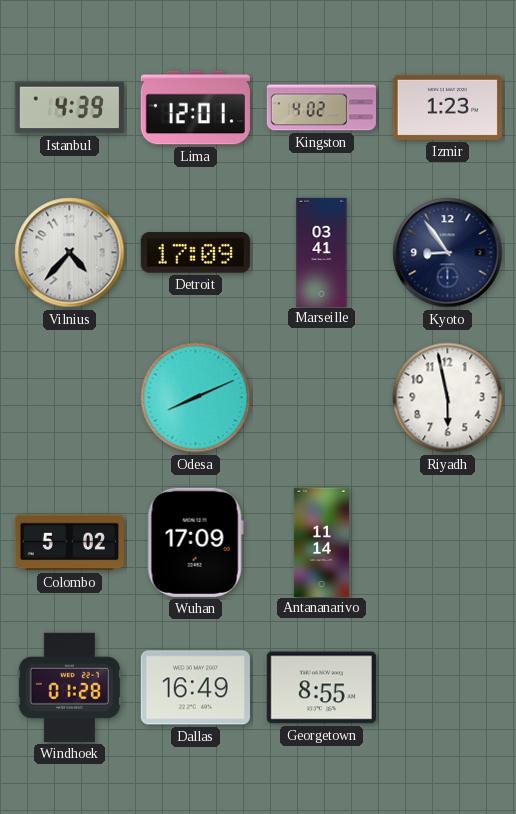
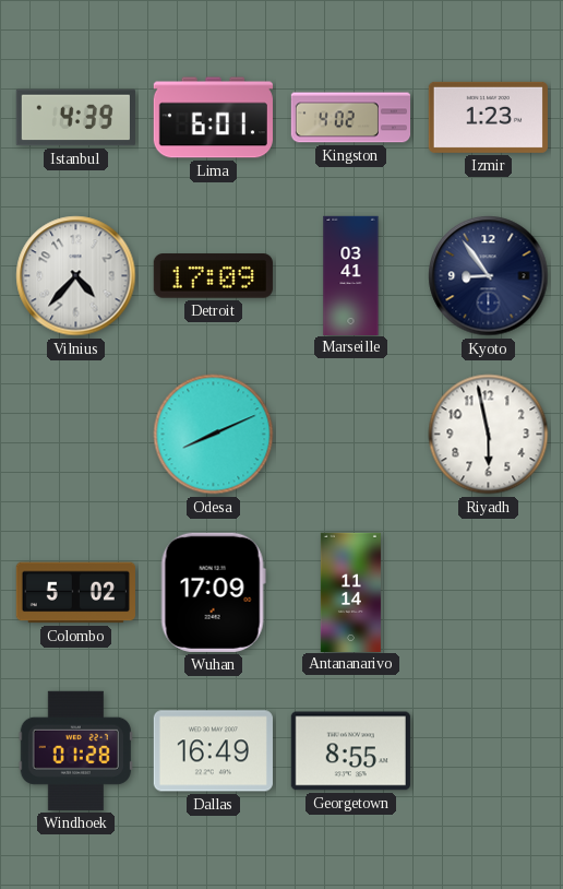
Lima: 12:01 -> 6:01 (213, 118)
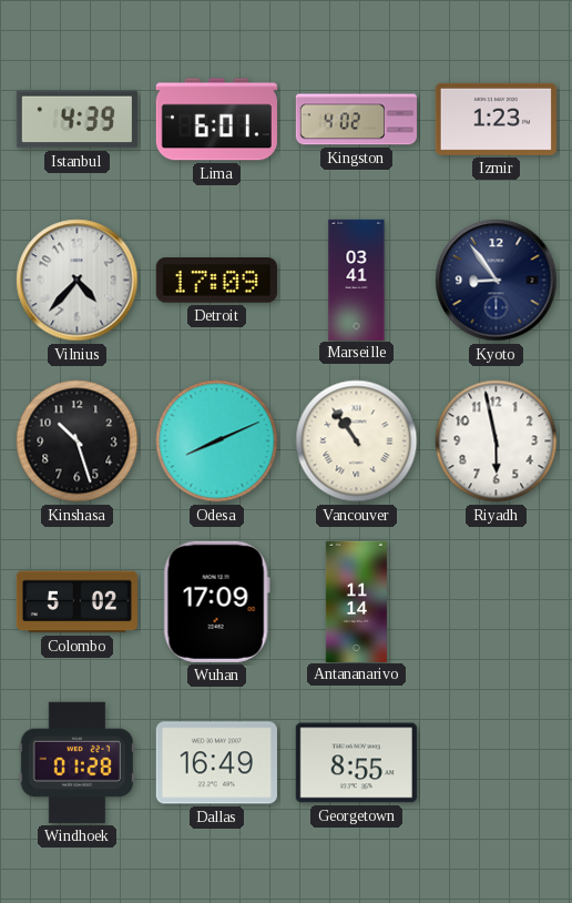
Kinshasa: none -> 10:27 (78, 442)
Vancouver: none -> 10:54 (357, 442)
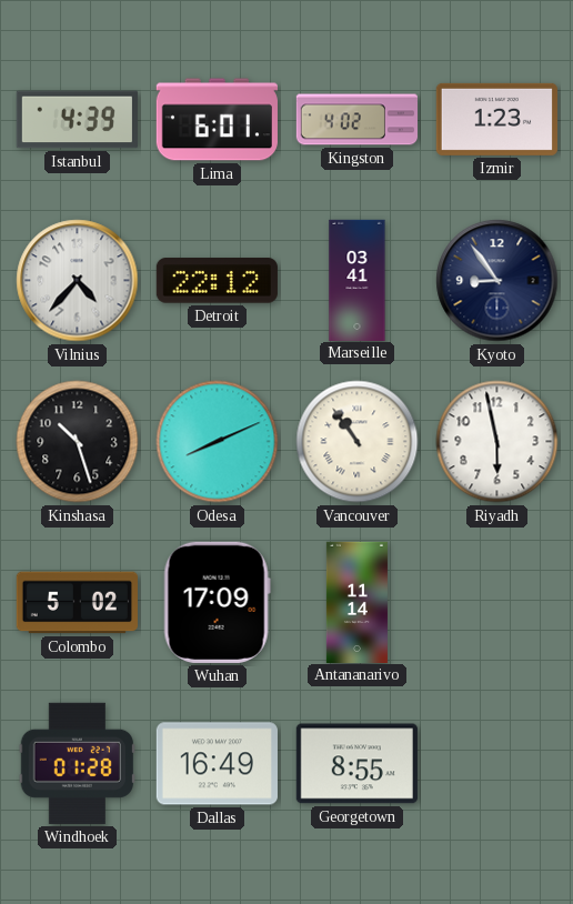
Detroit: 17:09 -> 22:12 (217, 281)
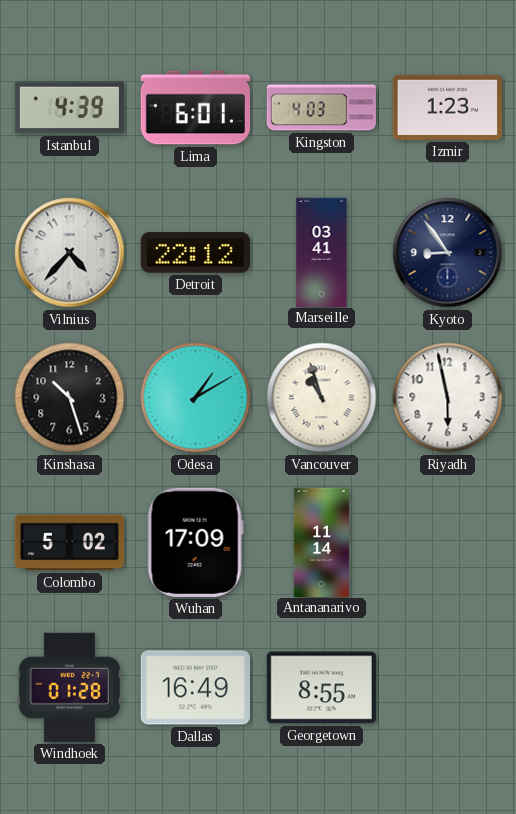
Kingston: 4:02 -> 4:03 (321, 108)
Odesa: 8:11 -> 1:10 (196, 398)
Vancouver: 10:54 -> 10:57 (322, 398)
